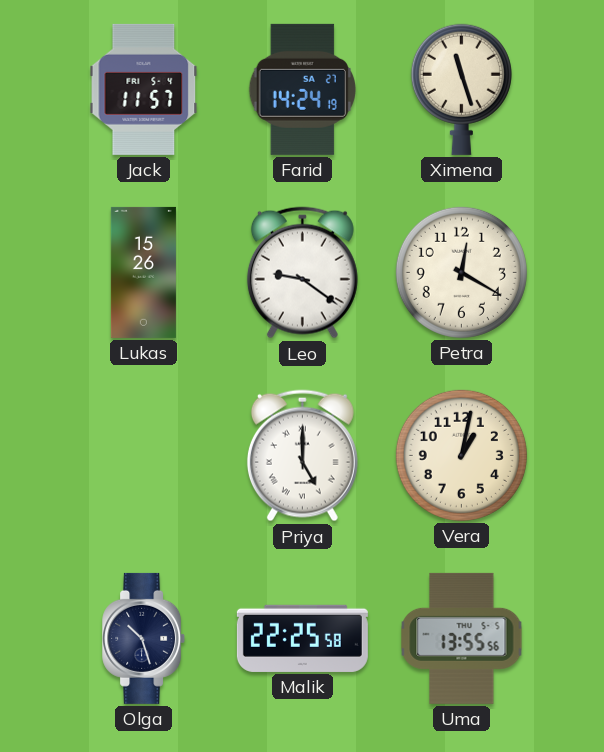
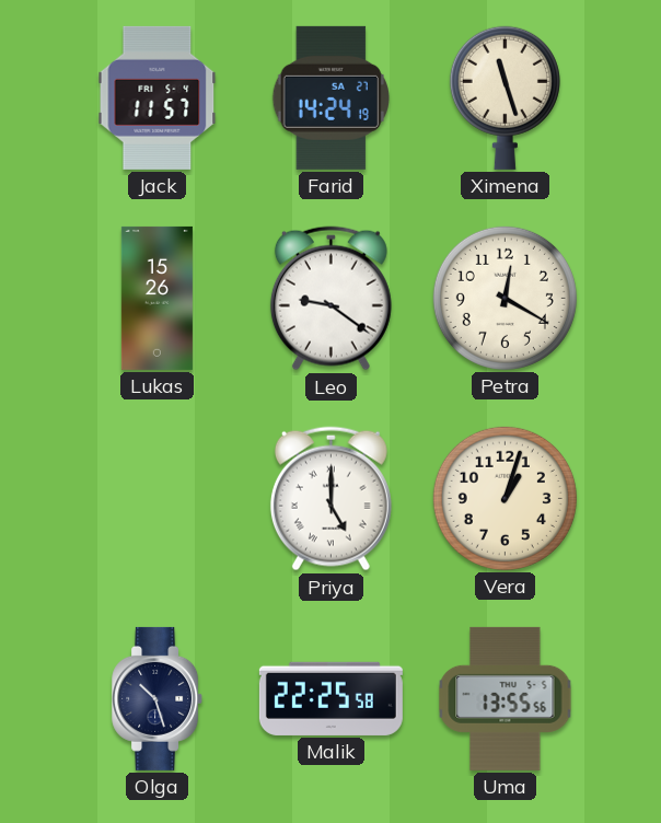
Vera: 1:02 -> 1:03 (505, 498)
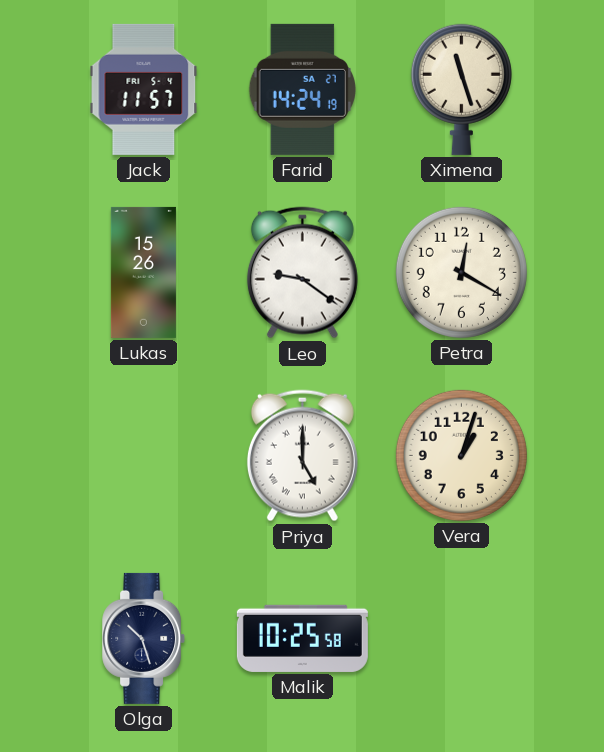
Malik: 22:25 -> 10:25 (302, 638)
Uma: 13:55 -> none (506, 698)
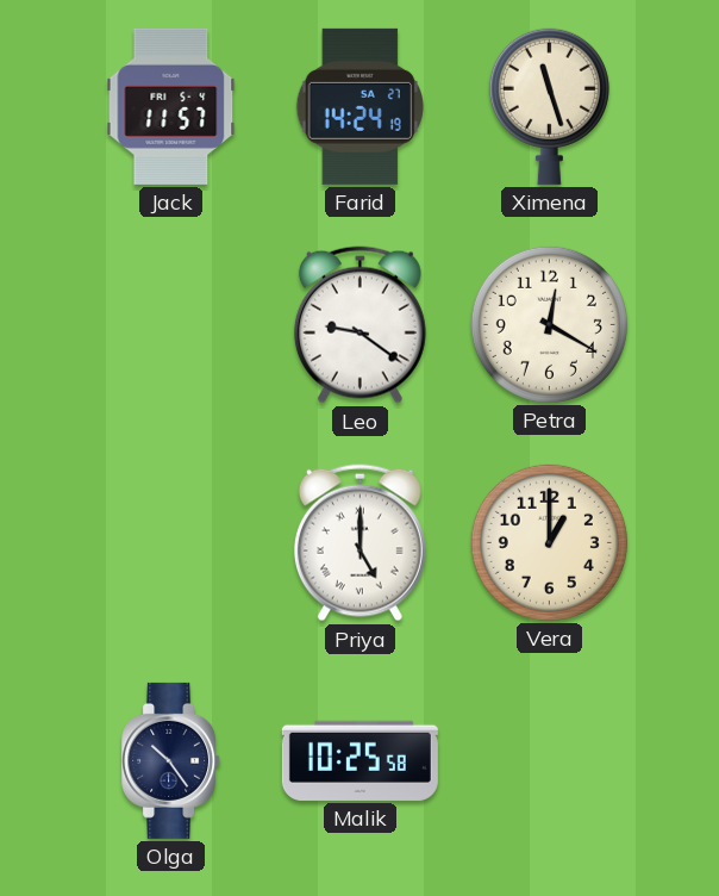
Lukas: 15:26 -> none (143, 272)
Vera: 1:03 -> 1:00 (549, 542)
Olga: 10:27 -> 10:24 (171, 760)
